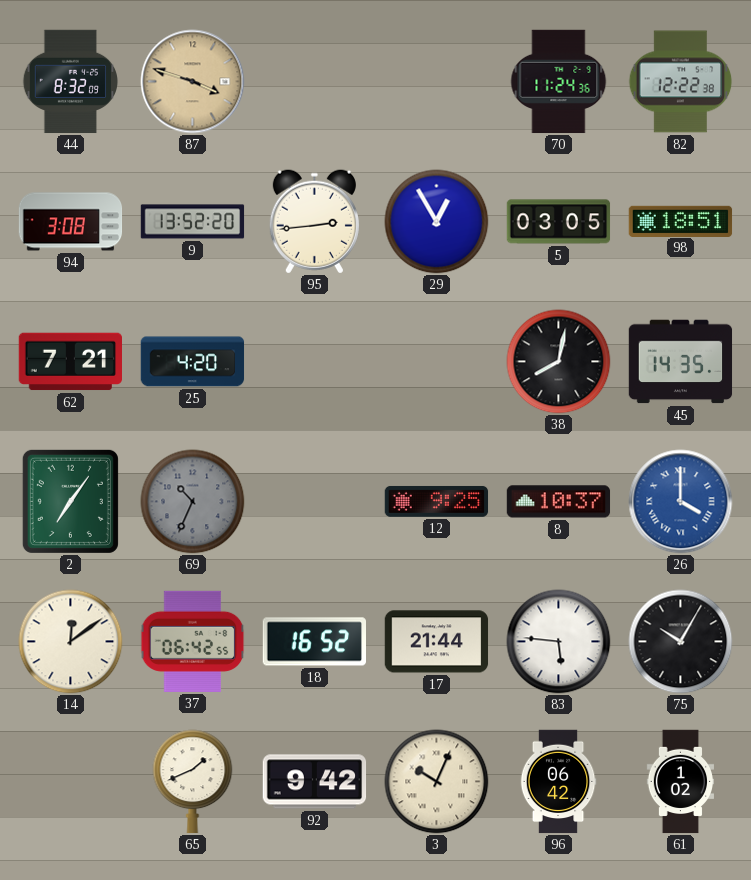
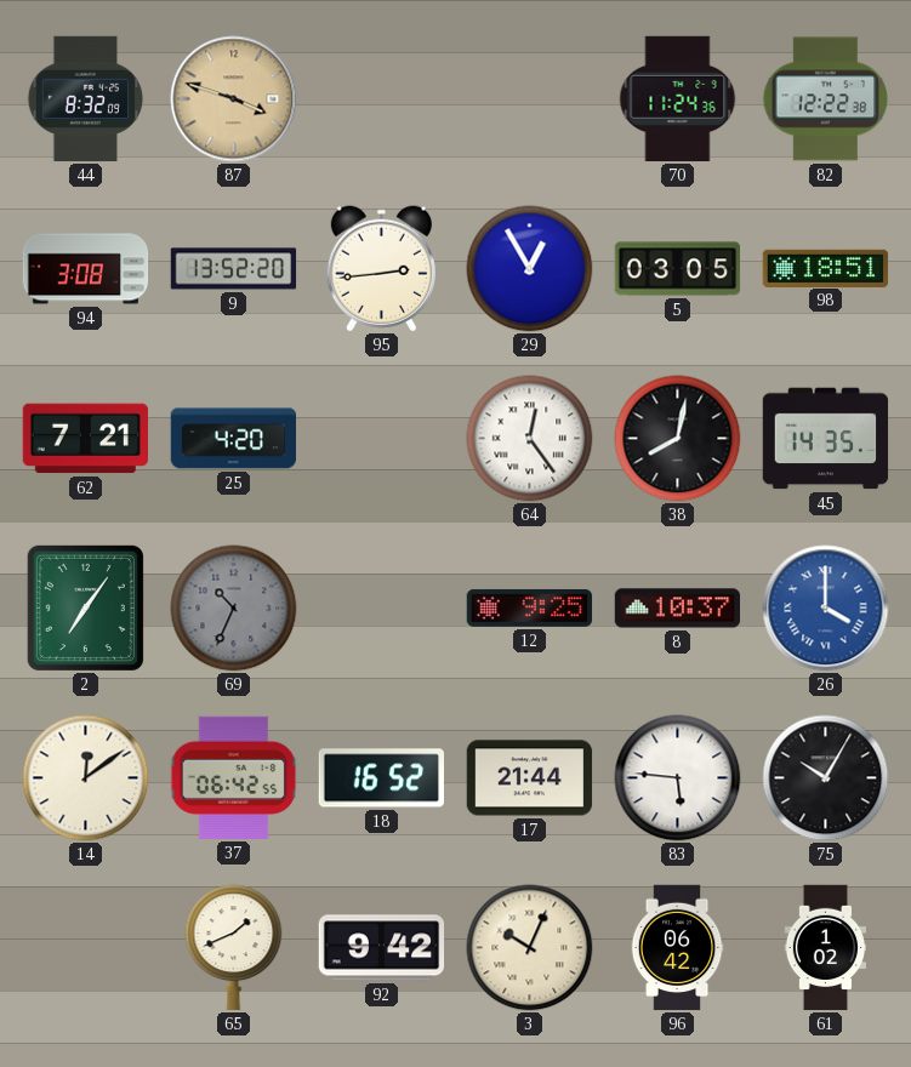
64: none -> 12:24 (530, 439)
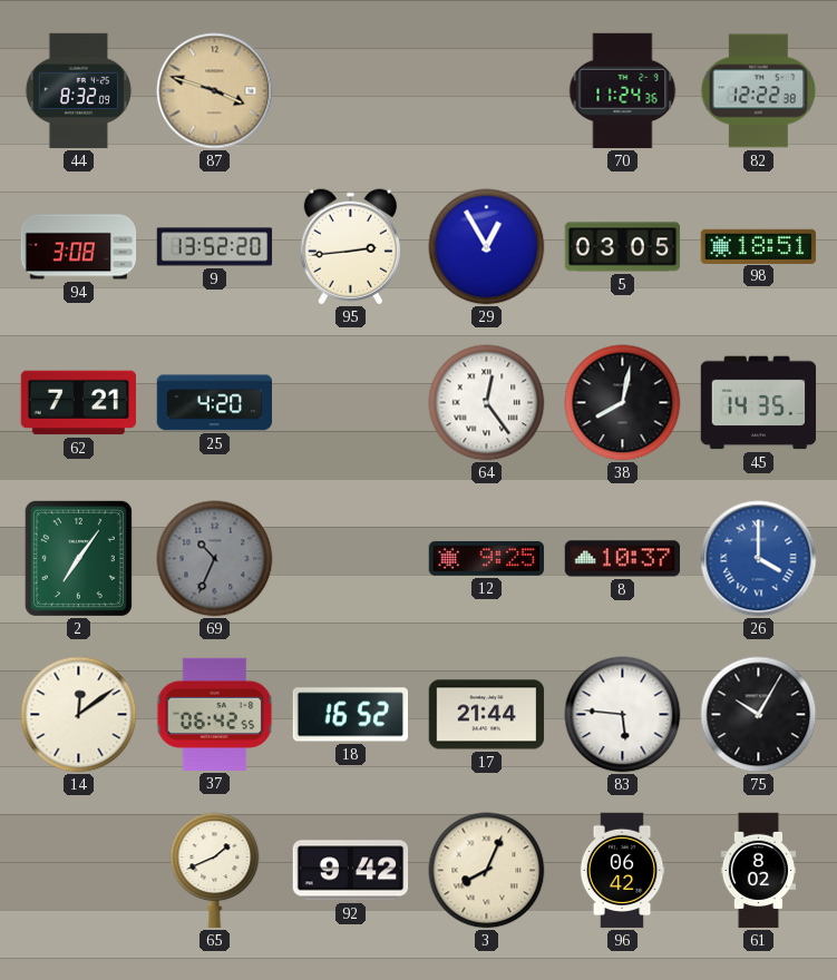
3: 10:04 -> 8:04 (487, 871)
61: 1:02 -> 8:02 (758, 871)
